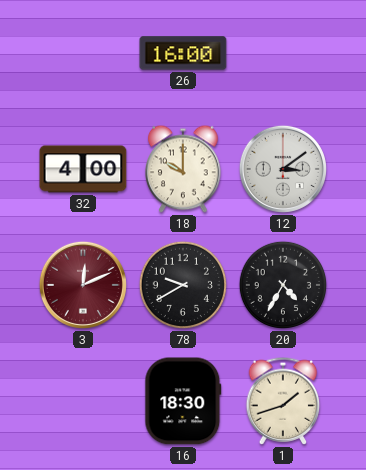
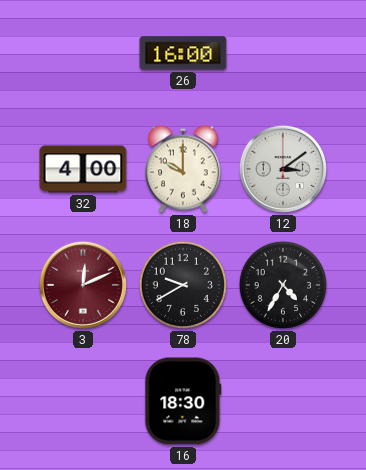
1: 1:42 -> none (283, 401)
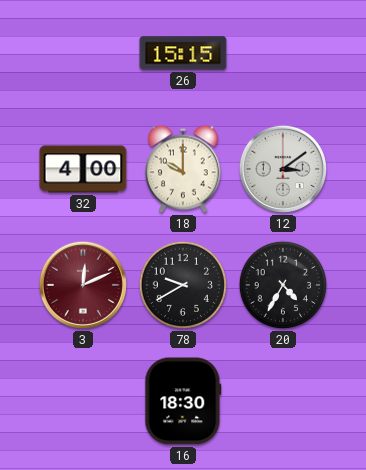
26: 16:00 -> 15:15 (183, 53)
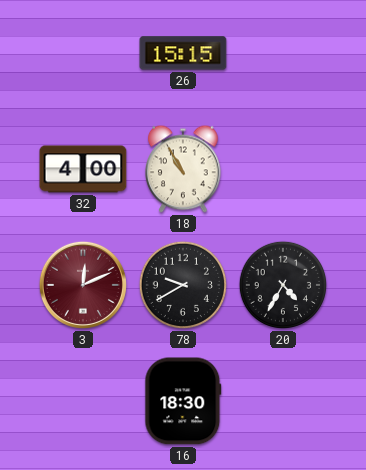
18: 10:00 -> 10:55 (183, 169)
12: 3:09 -> none (283, 169)
